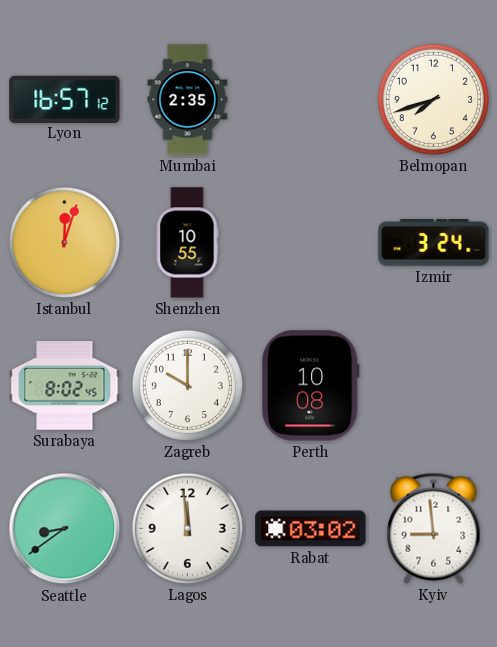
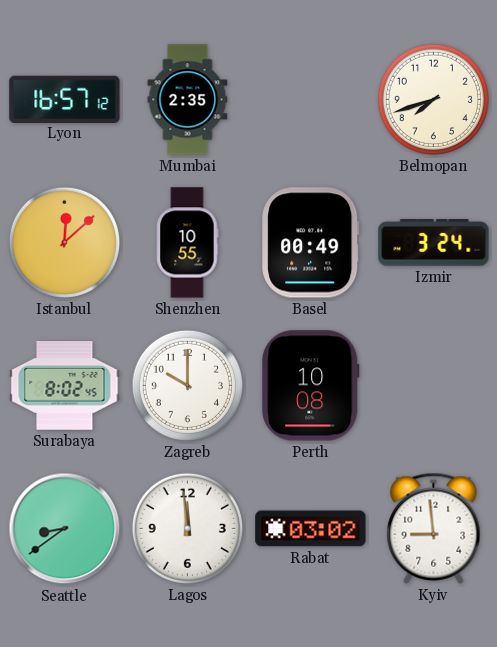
Istanbul: 12:03 -> 12:08 (64, 242)
Basel: none -> 00:49 (311, 243)
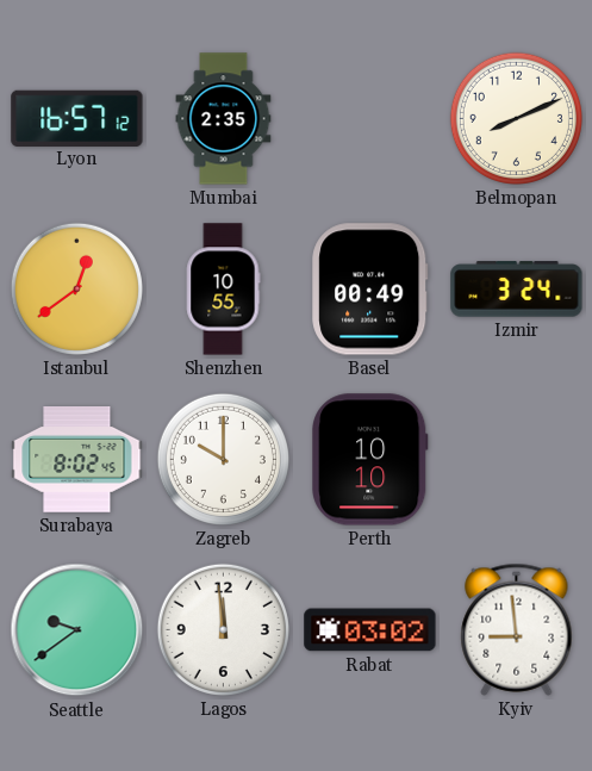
Belmopan: 7:42 -> 8:11 (516, 118)
Istanbul: 12:08 -> 12:39 (76, 288)
Perth: 10:08 -> 10:10 (370, 460)
Seattle: 8:39 -> 9:39 (77, 630)
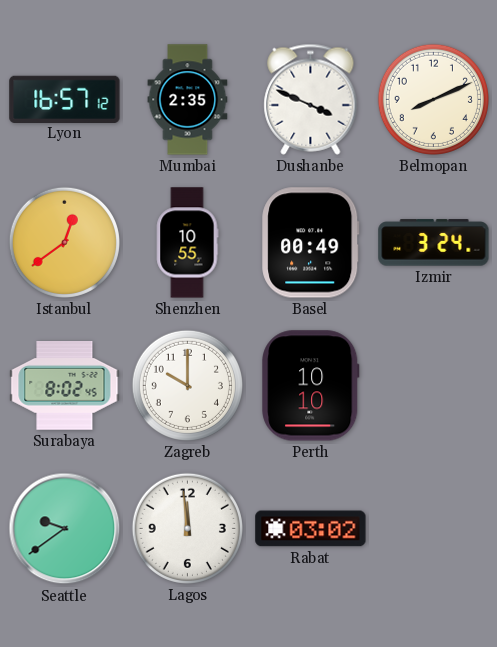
Dushanbe: none -> 3:49 (311, 99)
Kyiv: 8:59 -> none (517, 629)
